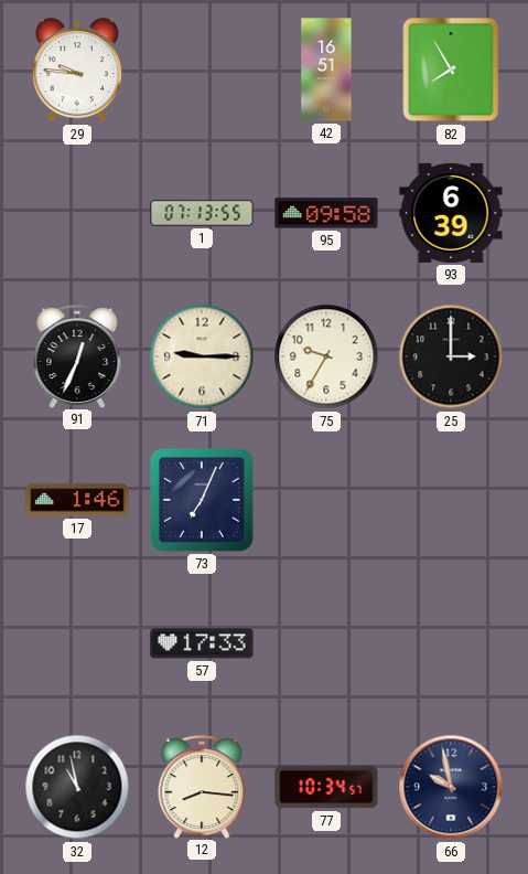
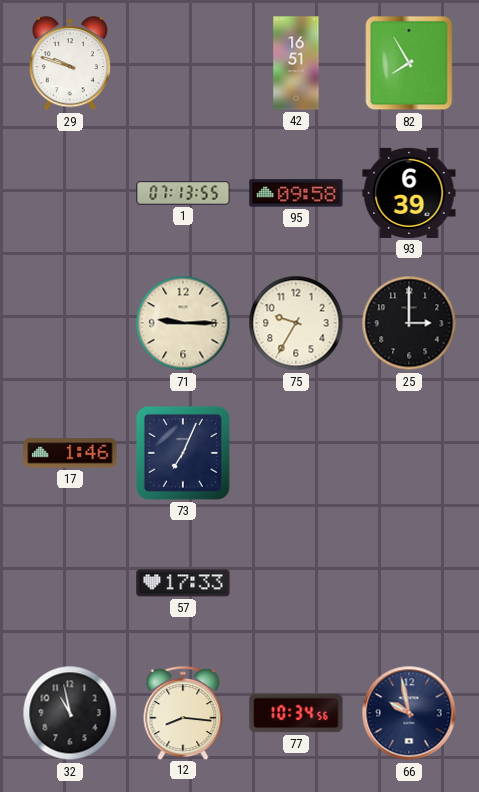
29: 9:46 -> 9:48 (70, 64)
91: 12:34 -> none (77, 356)
77: 10:34:57 -> 10:34:56 (296, 713)
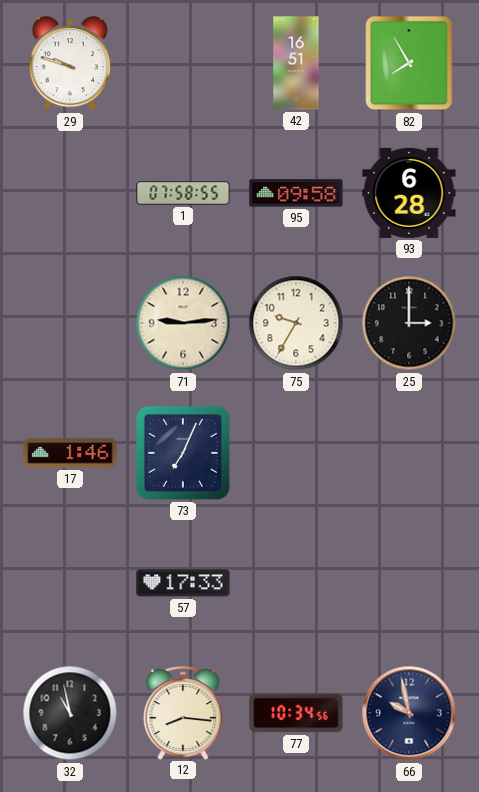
1: 07:13 -> 07:58 (183, 193)
93: 6:39 -> 6:28 (409, 193)
71: 9:15 -> 9:14 (183, 323)
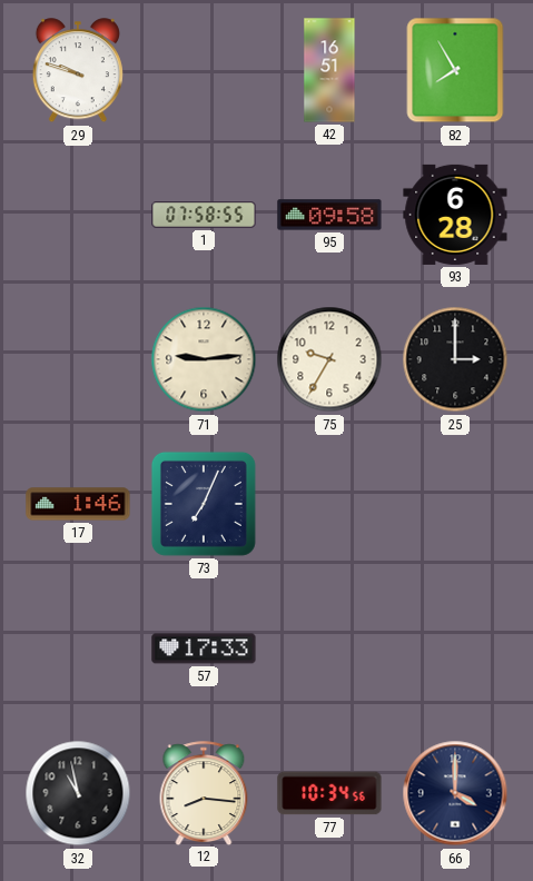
66: 9:58 -> 4:00 (455, 793)
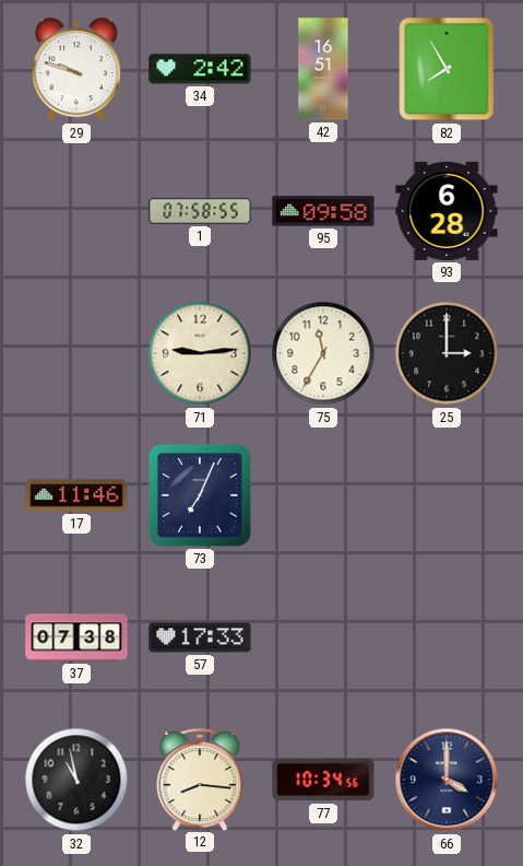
34: none -> 2:42 (200, 69)
75: 9:35 -> 11:35 (323, 353)
17: 1:46 -> 11:46 (76, 495)
37: none -> 07:38 (76, 637)
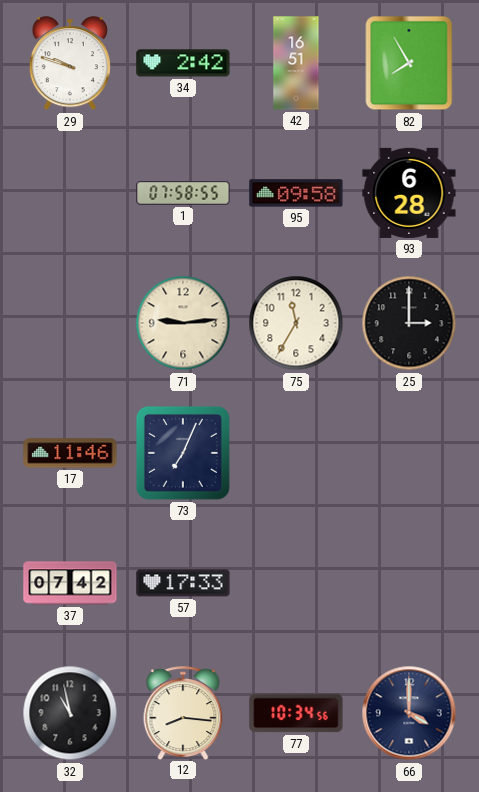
37: 07:38 -> 07:42 (70, 583)
